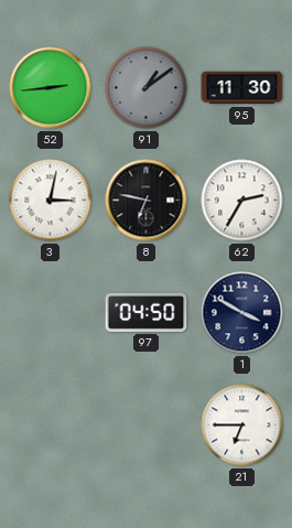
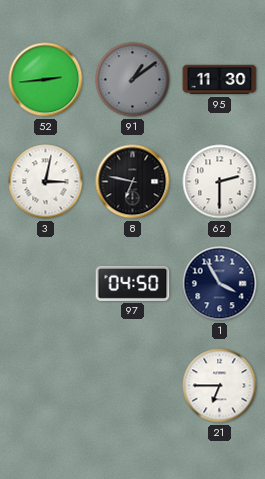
62: 2:35 -> 2:30 (220, 182)
1: 3:50 -> 3:55 (220, 284)
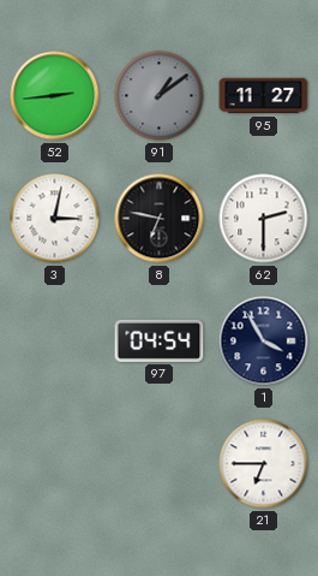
95: 11:30 -> 11:27 (264, 96)
97: 04:50 -> 04:54 (160, 340)
